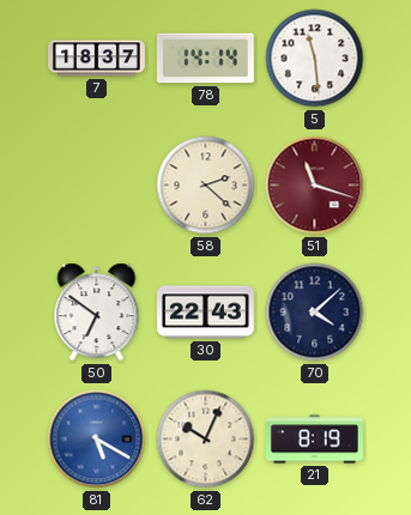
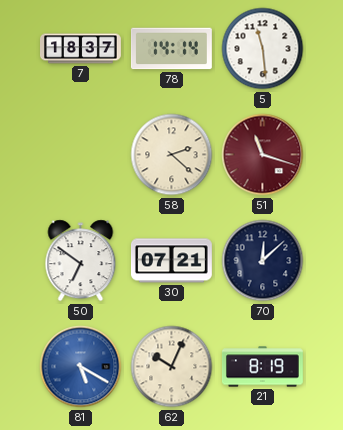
30: 22:43 -> 07:21 (171, 261)
70: 4:08 -> 12:08 (263, 261)
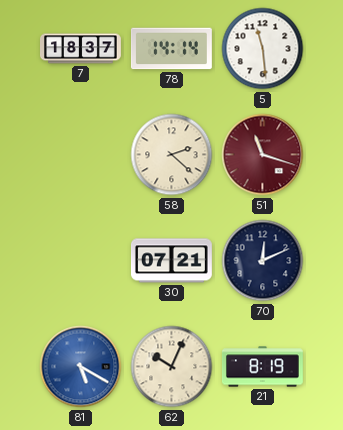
50: 6:51 -> none (81, 261)
70: 12:08 -> 12:11 (263, 261)
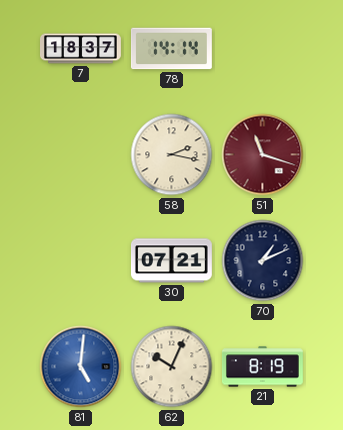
5: 11:29 -> none (263, 49)
58: 2:22 -> 2:17 (172, 155)
70: 12:11 -> 1:11 (263, 261)
81: 5:20 -> 5:01 (81, 367)
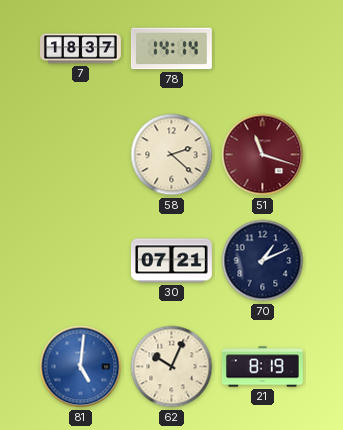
58: 2:17 -> 2:22 (172, 155)
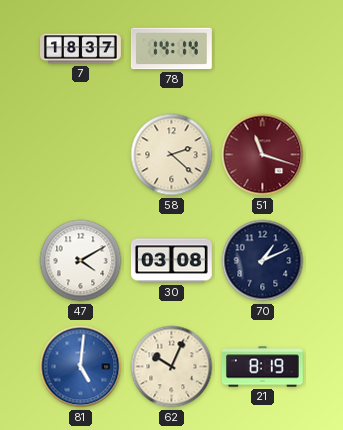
47: none -> 4:10 (81, 261)
30: 07:21 -> 03:08 (171, 261)
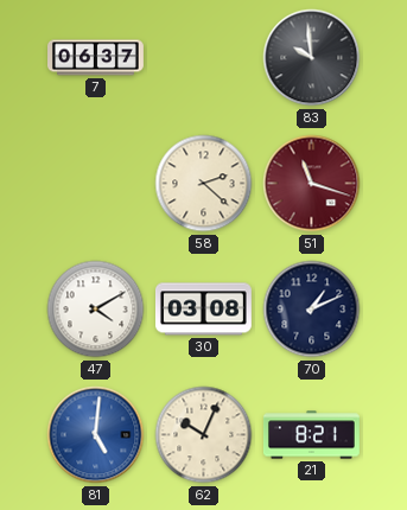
7: 18:37 -> 06:37 (96, 58)
78: 14:14 -> none (171, 49)
83: none -> 9:59 (312, 58)
21: 8:19 -> 8:21 (311, 435)
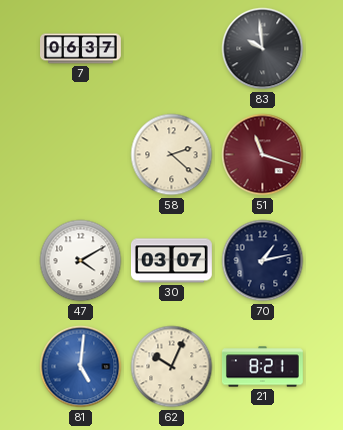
30: 03:08 -> 03:07 (171, 261)
70: 1:11 -> 1:13 (263, 261)
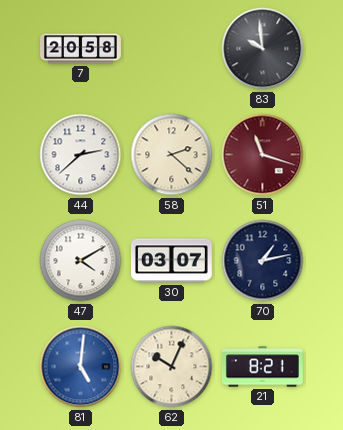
7: 06:37 -> 20:58 (81, 49)
44: none -> 2:38 (81, 155)
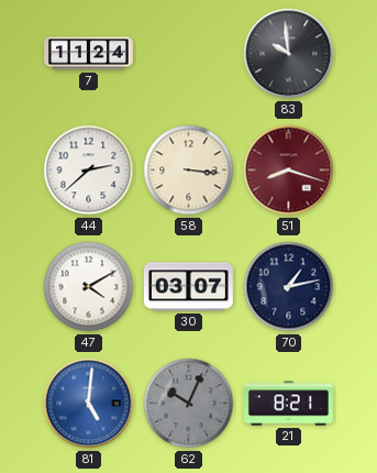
7: 20:58 -> 11:24 (89, 54)
58: 2:22 -> 3:16 (189, 170)
51: 11:18 -> 8:18 (289, 170)
62 dial: cream -> grey (189, 404)
